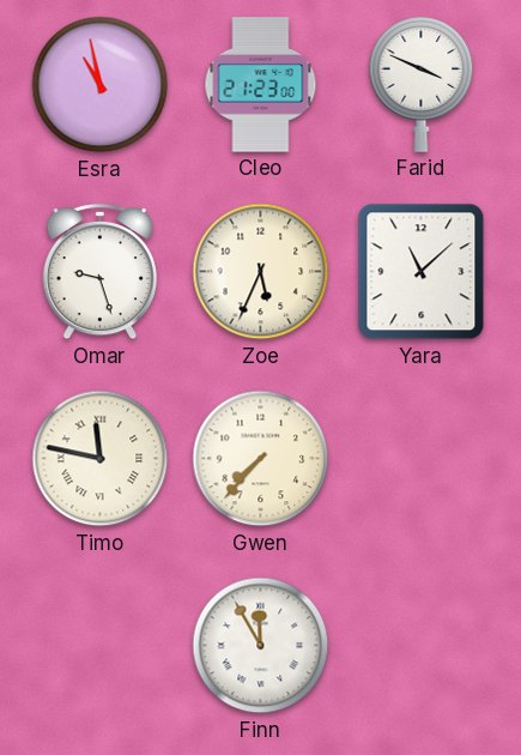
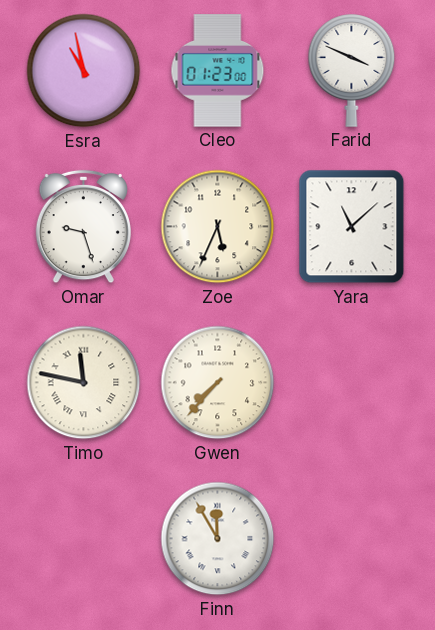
Cleo: 21:23 -> 01:23 (218, 71)
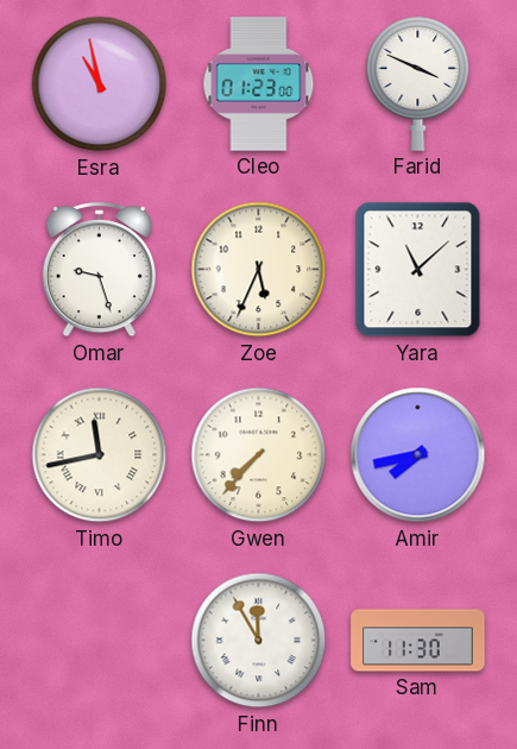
Timo: 11:47 -> 11:43 (100, 455)
Amir: none -> 7:43 (418, 455)
Sam: none -> 11:30 (418, 641)
